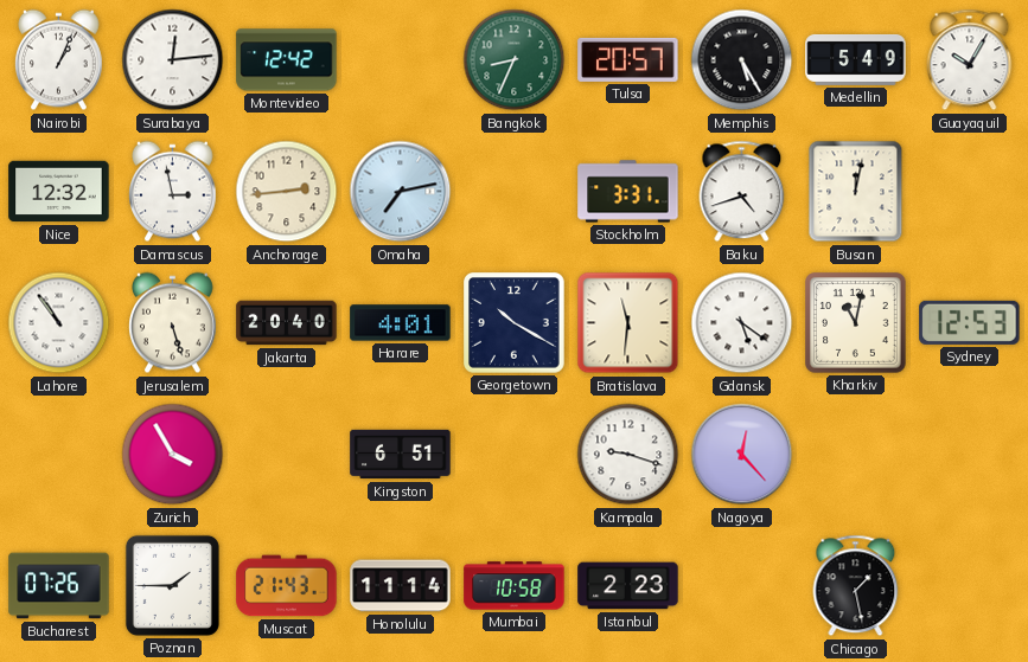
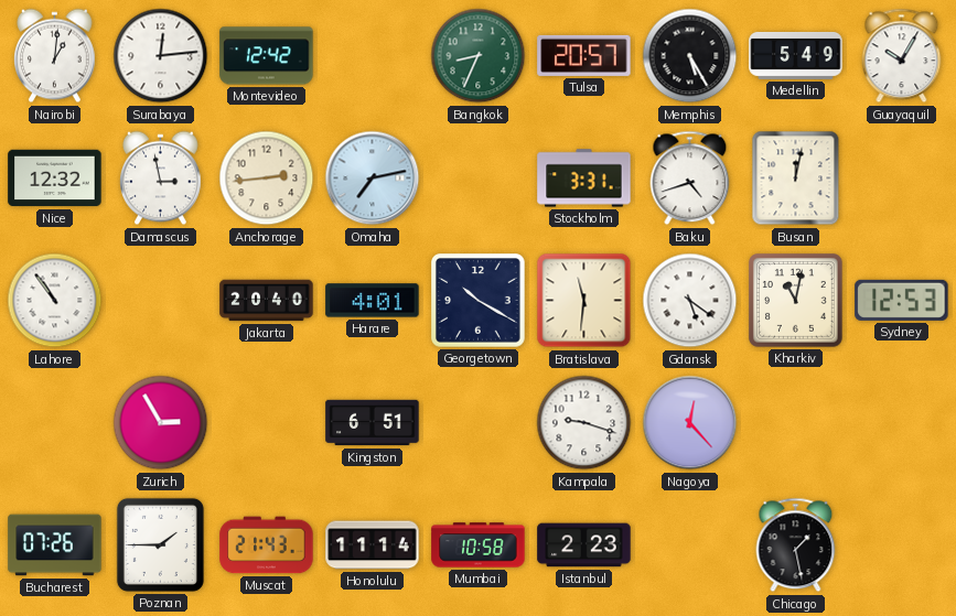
Nairobi: 1:04 -> 1:01 (55, 56)
Jerusalem: 5:27 -> none (173, 323)
Zurich: 3:55 -> 2:55 (161, 423)
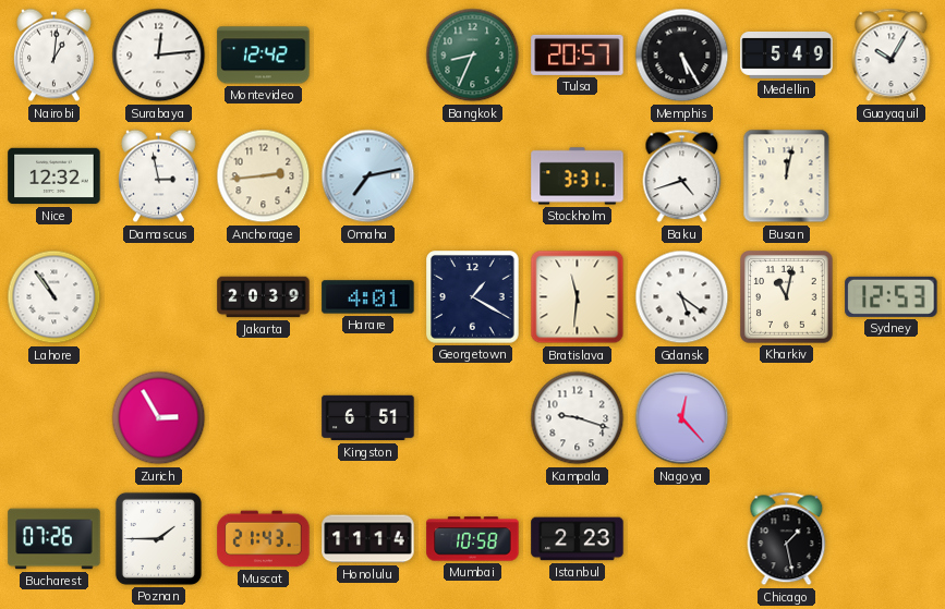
Jakarta: 20:40 -> 20:39 (264, 297)
Georgetown: 10:20 -> 1:20 (473, 297)
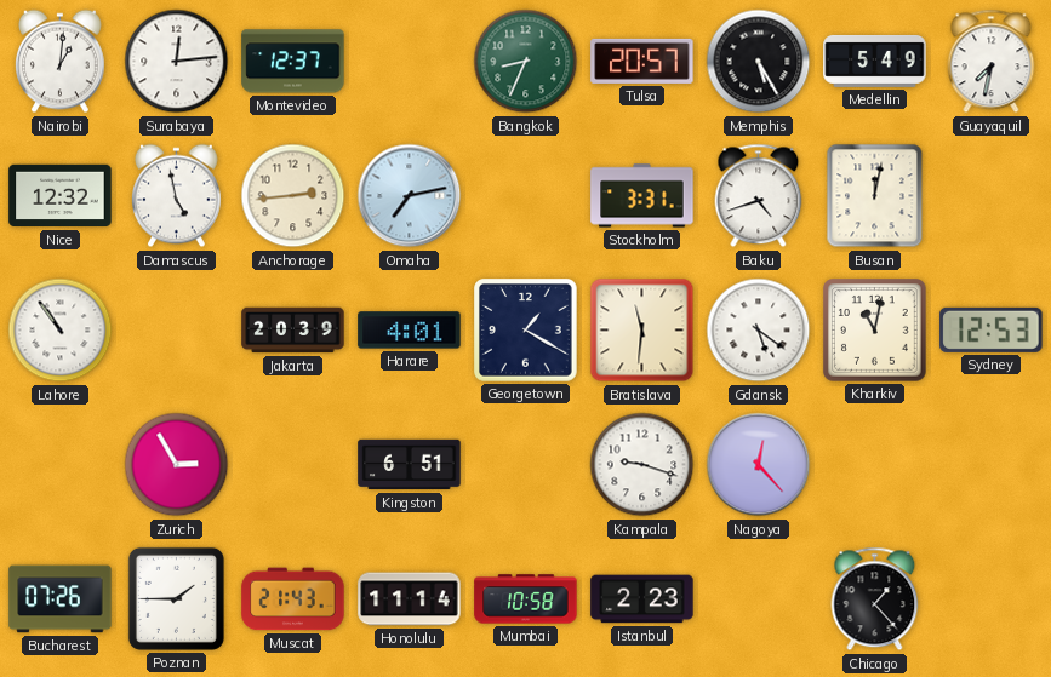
Montevideo: 12:42 -> 12:37 (293, 62)
Guayaquil: 10:05 -> 7:32 (992, 62)
Damascus: 2:58 -> 4:58 (177, 196)
Chicago: 1:28 -> 1:23 (875, 599)
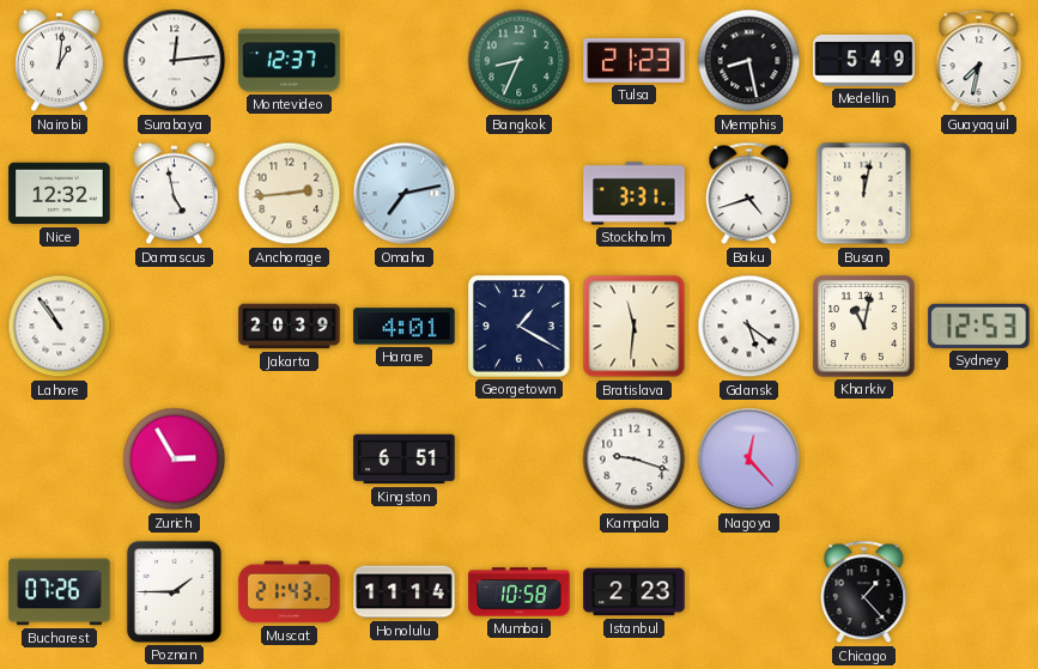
Tulsa: 20:57 -> 21:23 (635, 60)
Memphis: 5:25 -> 8:28 (749, 61)
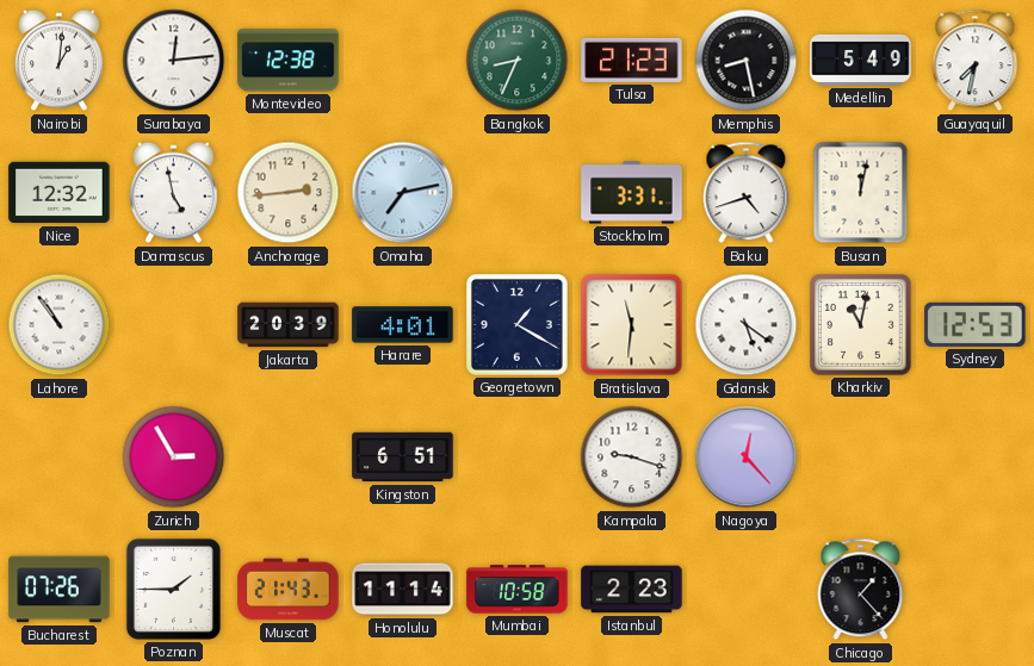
Montevideo: 12:37 -> 12:38 (289, 61)
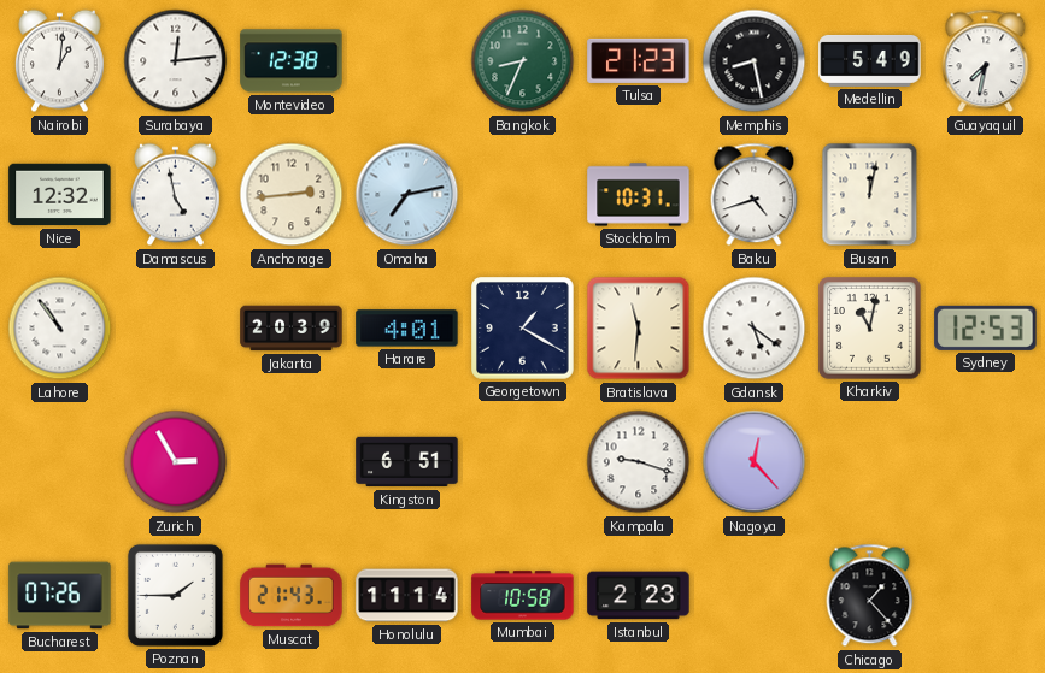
Stockholm: 3:31 -> 10:31 (639, 195)
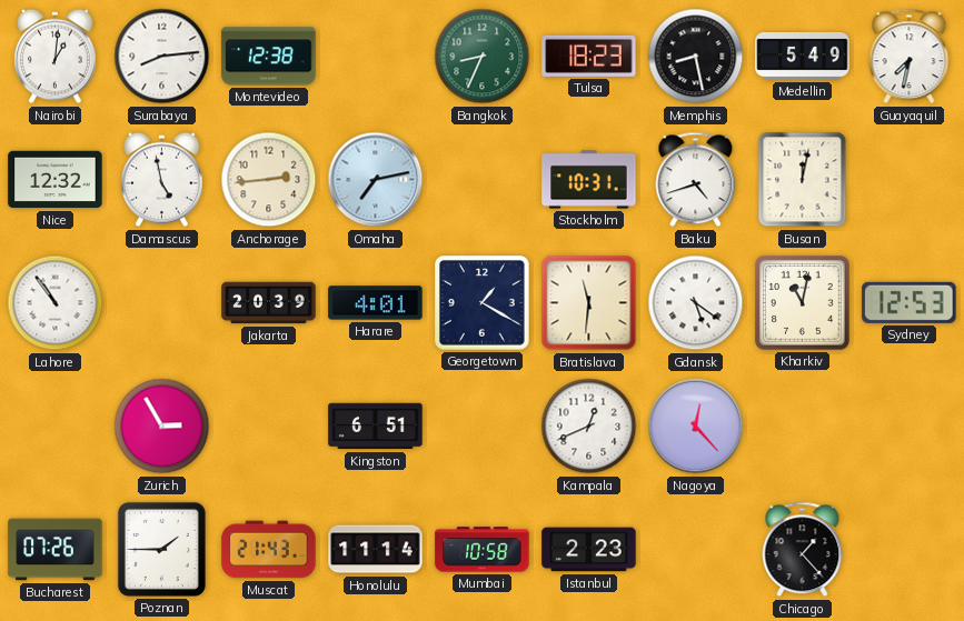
Surabaya: 12:14 -> 8:14 (162, 57)
Tulsa: 21:23 -> 18:23 (589, 56)
Kampala: 9:18 -> 12:41 (589, 427)
